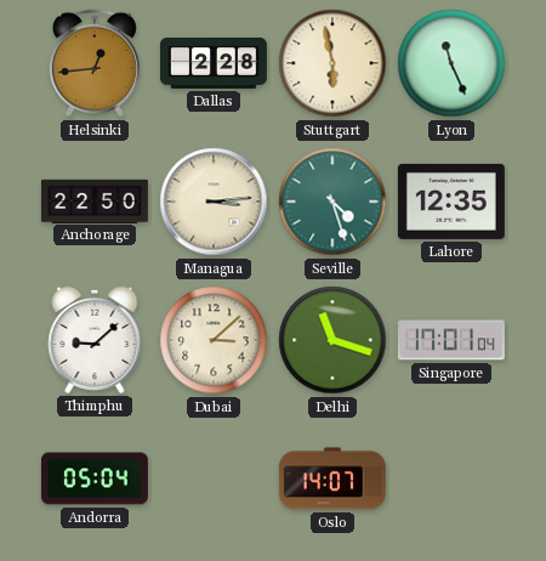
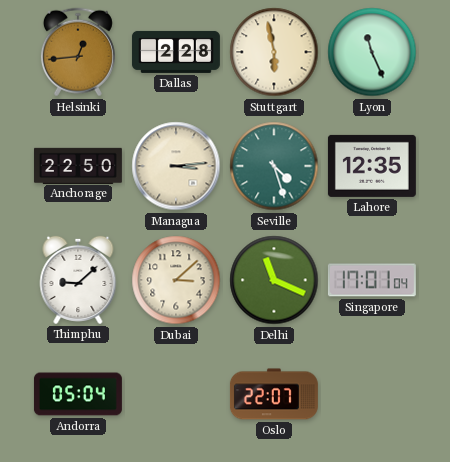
Delhi: 11:18 -> 11:19 (274, 280)
Oslo: 14:07 -> 22:07 (274, 394)
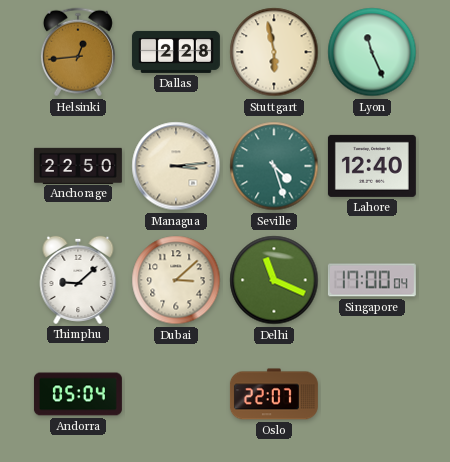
Lahore: 12:35 -> 12:40 (372, 166)
Singapore: 17:01 -> 17:00 (372, 280)
